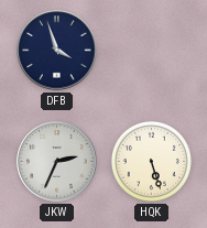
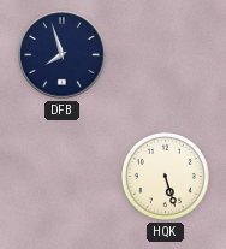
DFB: 3:57 -> 7:57 (63, 55)
JKW: 2:34 -> none (57, 162)
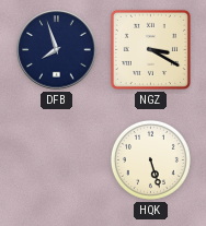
NGZ: none -> 3:20 (150, 49)
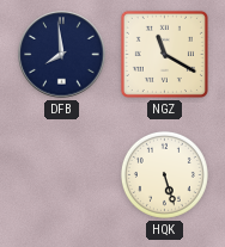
DFB: 7:57 -> 7:59 (62, 55)
NGZ: 3:20 -> 11:20 (164, 54)
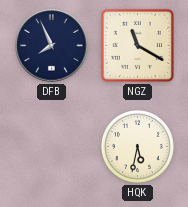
DFB: 7:59 -> 7:56 (52, 46)
HQK: 5:27 -> 5:32 (137, 146)
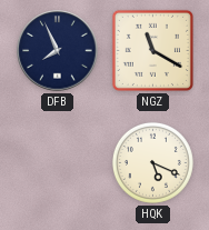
HQK: 5:32 -> 5:19 (152, 162)
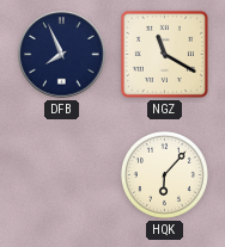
HQK: 5:19 -> 6:07 (164, 174)
